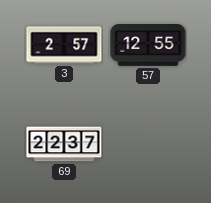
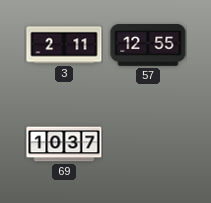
3: 2:57 -> 2:11 (64, 45)
69: 22:37 -> 10:37 (64, 144)
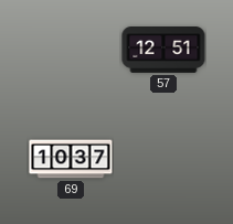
3: 2:11 -> none (64, 45)
57: 12:55 -> 12:51 (163, 51)
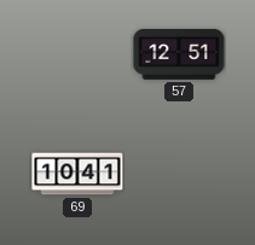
69: 10:37 -> 10:41 (77, 174)
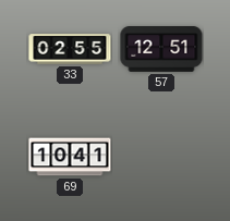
33: none -> 02:55 (70, 49)
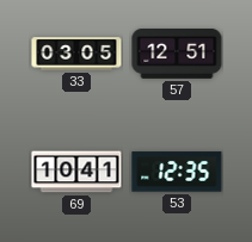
33: 02:55 -> 03:05 (76, 54)
53: none -> 12:35 (177, 172)
